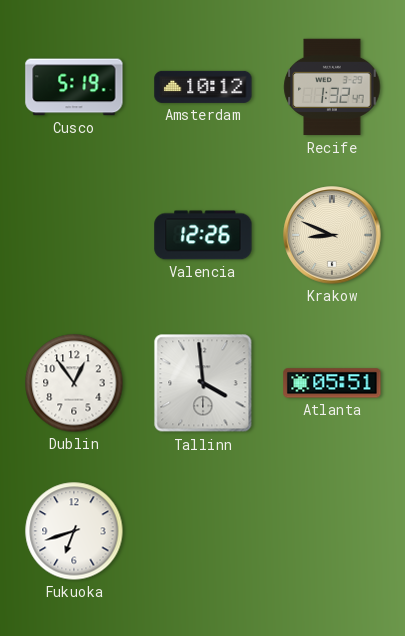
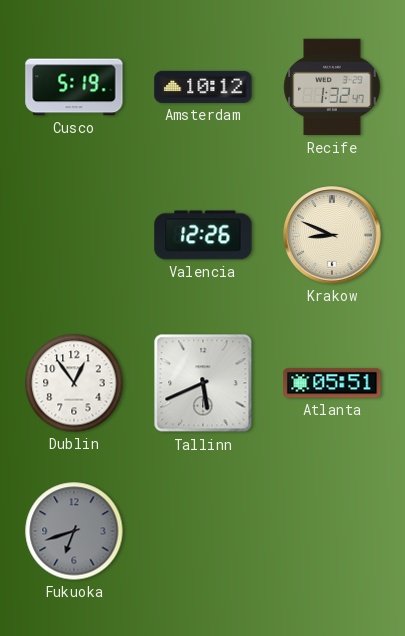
Tallinn: 3:59 -> 5:41 (203, 383)
Fukuoka dial: white -> grey (74, 531)
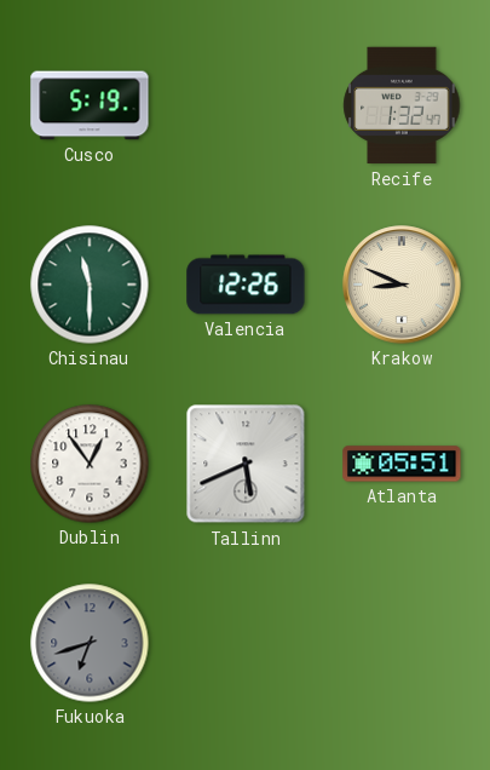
Amsterdam: 10:12 -> none (203, 87)
Chisinau: none -> 11:30 (90, 285)
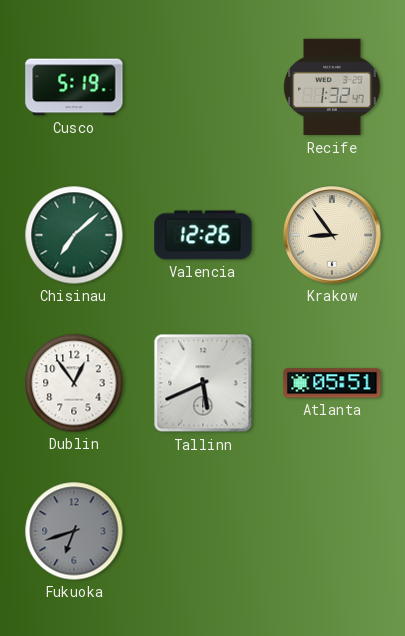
Chisinau: 11:30 -> 7:08 (74, 235)
Krakow: 8:49 -> 8:54 (332, 235)
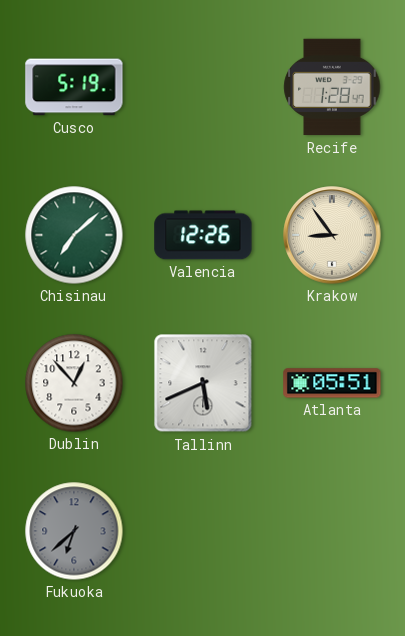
Recife: 1:32 -> 1:28 (332, 87)
Dublin: 12:54 -> 12:53 (74, 383)
Fukuoka: 6:42 -> 6:38 (74, 531)
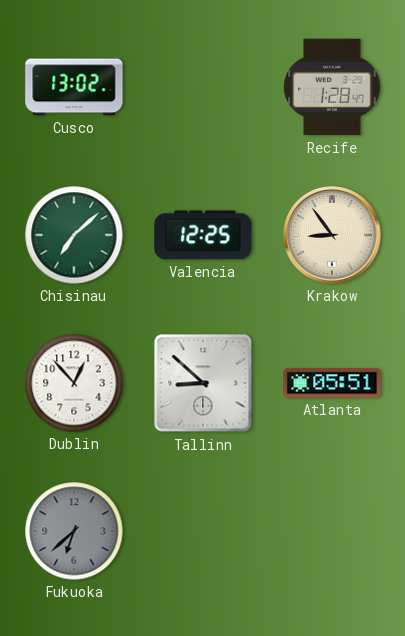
Cusco: 5:19 -> 13:02 (74, 87)
Valencia: 12:26 -> 12:25 (203, 235)
Tallinn: 5:41 -> 8:52 (203, 383)
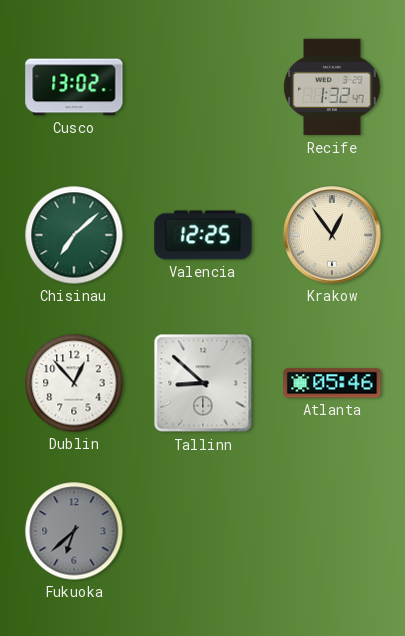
Recife: 1:28 -> 1:32 (332, 87)
Krakow: 8:54 -> 12:54 (332, 235)
Atlanta: 05:51 -> 05:46 (332, 383)
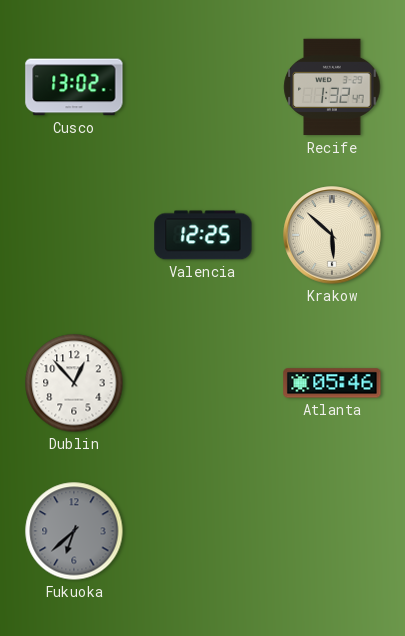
Chisinau: 7:08 -> none (74, 235)
Krakow: 12:54 -> 5:52 (332, 235)
Tallinn: 8:52 -> none (203, 383)
